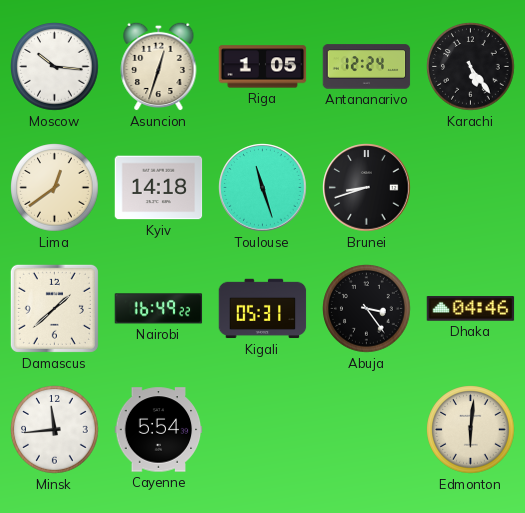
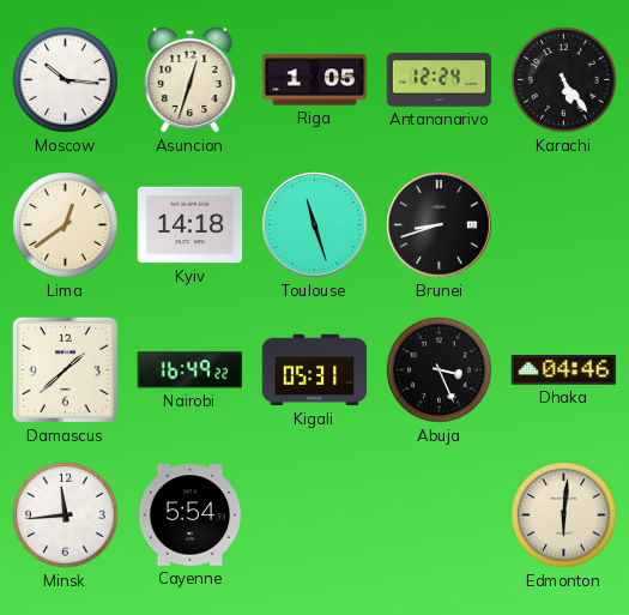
Abuja: 3:24 -> 3:26 (440, 370)
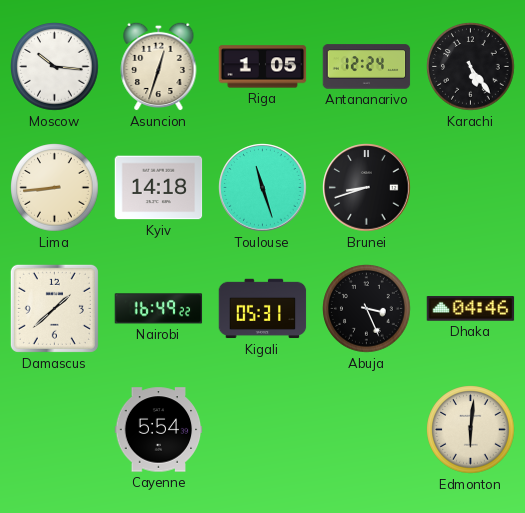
Lima: 12:39 -> 8:44 (55, 188)
Minsk: 11:44 -> none (66, 515)
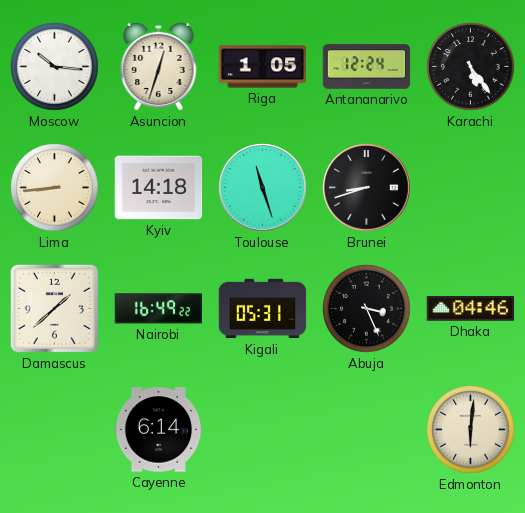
Cayenne: 5:54 -> 6:14 (159, 430)
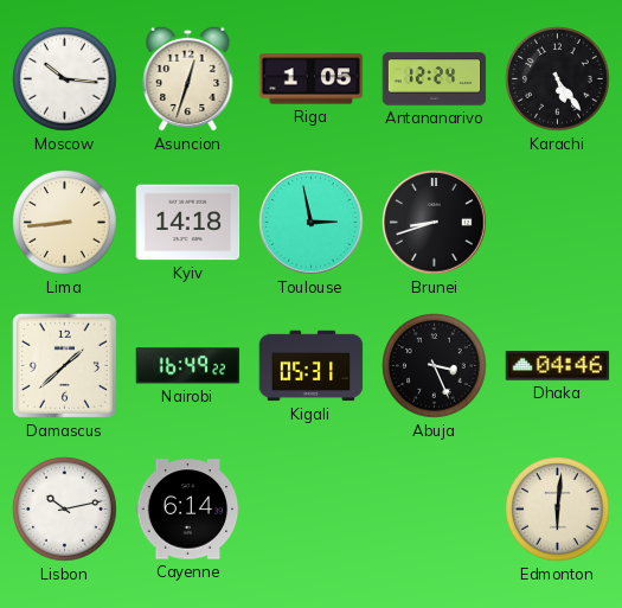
Toulouse: 11:27 -> 2:58 (312, 223)
Lisbon: none -> 10:13 (65, 510)
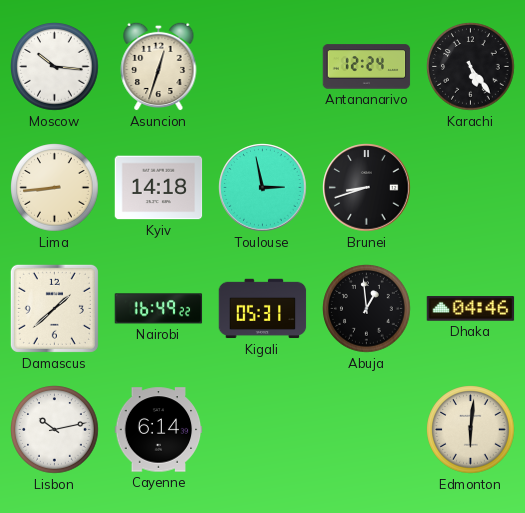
Riga: 1:05 -> none (312, 79)
Abuja: 3:26 -> 12:59 (367, 309)
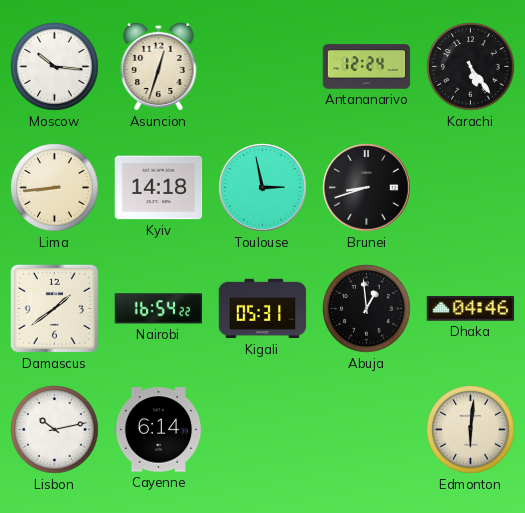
Damascus: 1:38 -> 1:39 (54, 308)
Nairobi: 16:49 -> 16:54 (159, 309)
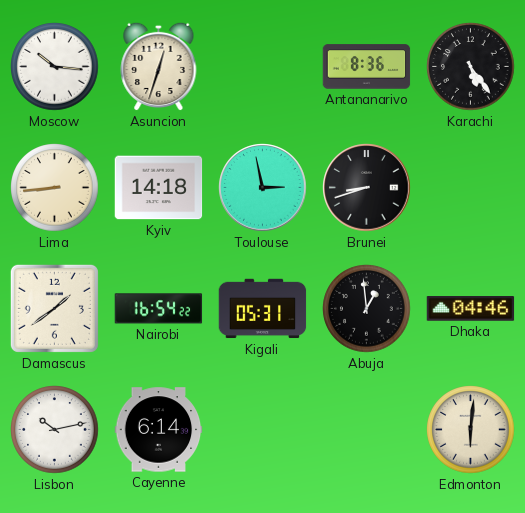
Antananarivo: 12:24 -> 8:36 (367, 67)
